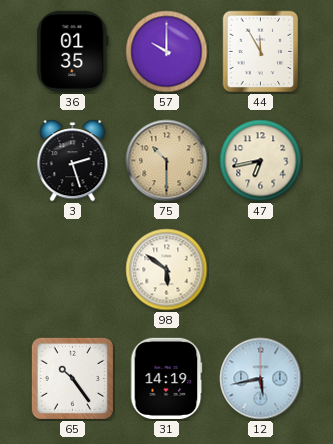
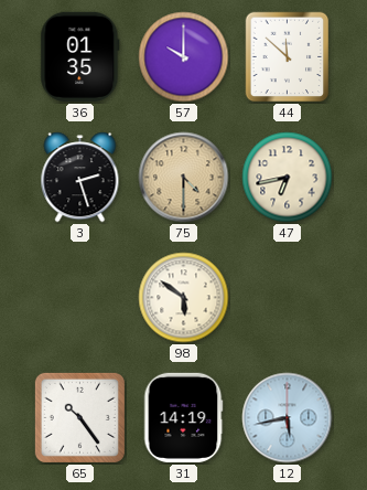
44: 11:55 -> 11:52 (288, 57)
75: 10:30 -> 4:30 (184, 178)
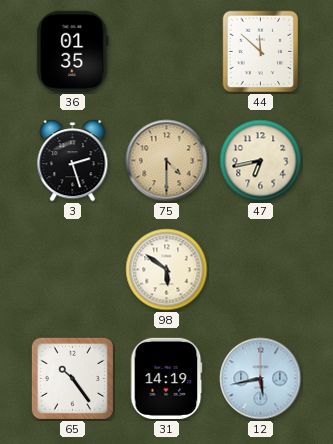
57: 10:00 -> none (184, 57)
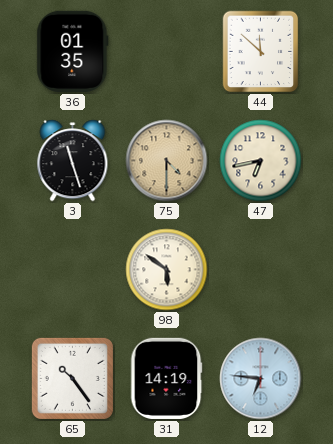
3: 2:27 -> 11:27 (73, 161)
12: 5:43 -> 6:46 (261, 379)
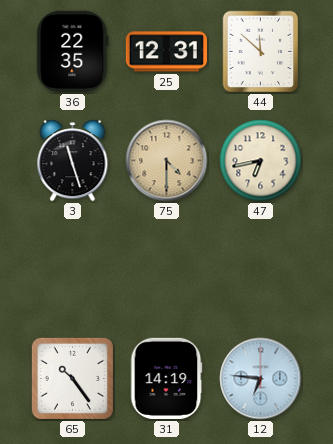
36: 01:35 -> 22:35 (73, 51)
25: none -> 12:31 (166, 52)
98: 5:51 -> none (167, 270)
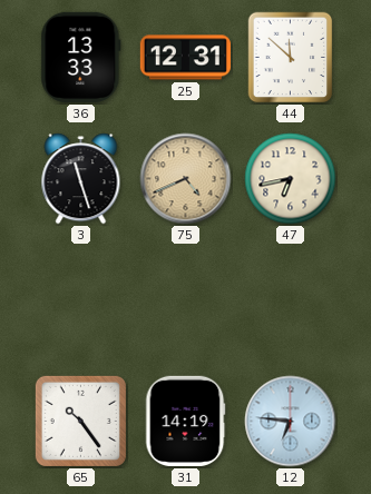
36: 22:35 -> 13:33 (81, 57)
75: 4:30 -> 4:41 (186, 179)
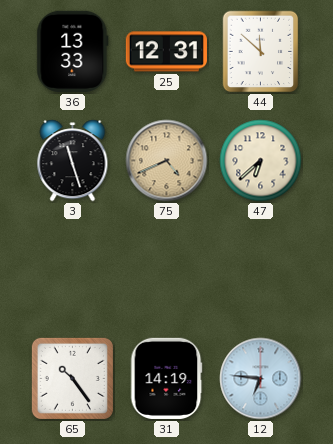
47: 6:43 -> 6:38 (261, 161)
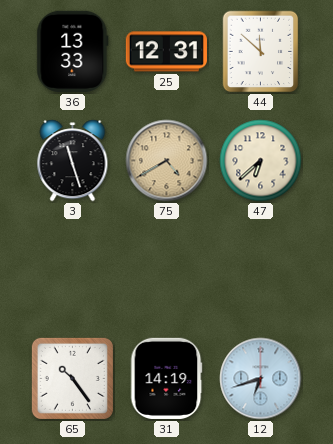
75: 4:41 -> 4:40 (167, 161)
12: 6:46 -> 6:42 (261, 379)
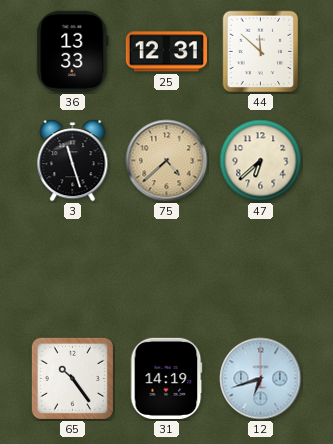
75: 4:40 -> 4:38 (167, 161)
